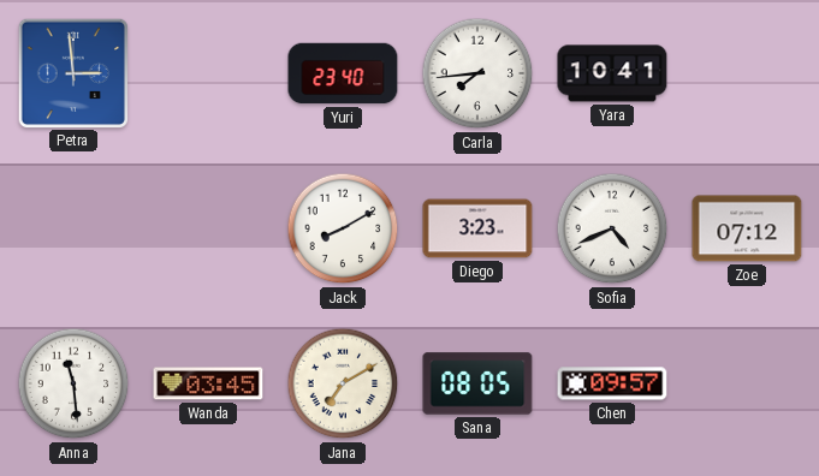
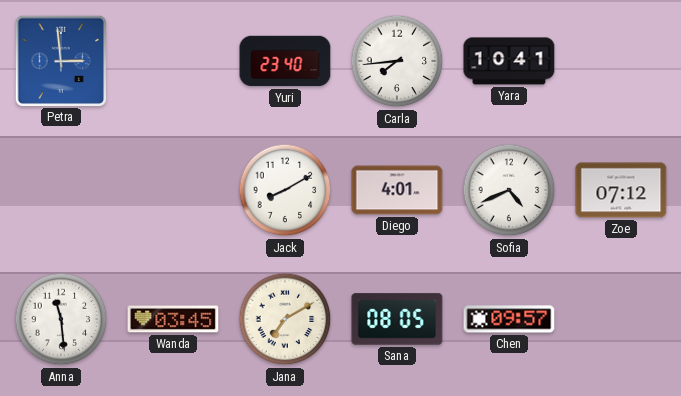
Diego: 3:23 -> 4:01 (397, 190)
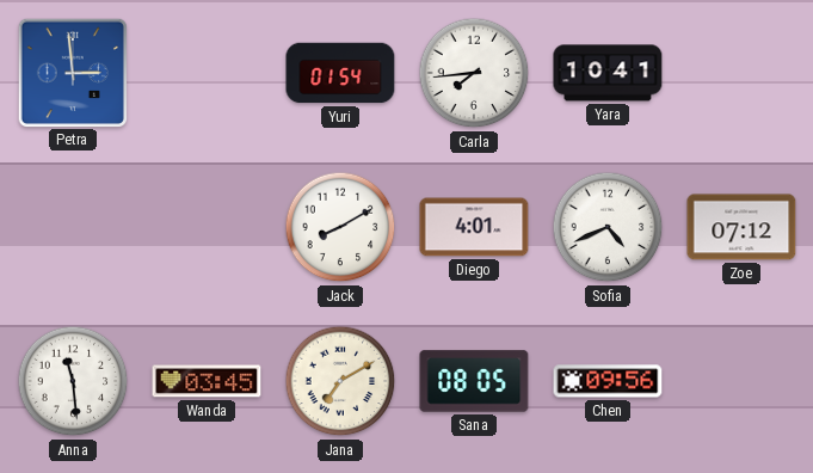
Yuri: 23:40 -> 01:54 (340, 73)
Chen: 09:57 -> 09:56 (608, 381)
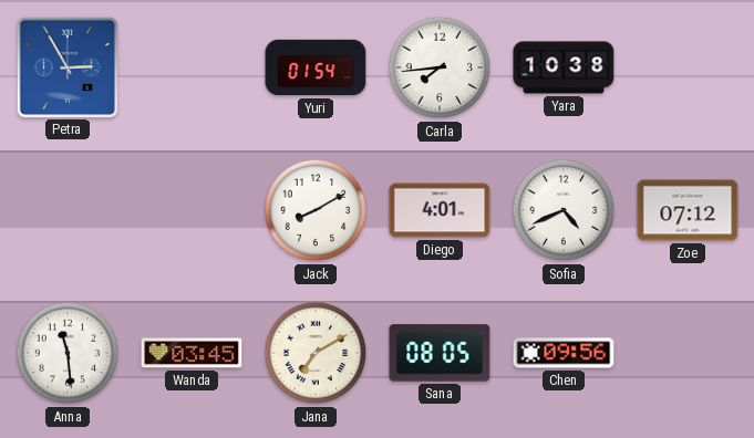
Petra: 2:59 -> 2:55 (66, 66)
Yara: 10:41 -> 10:38 (564, 67)
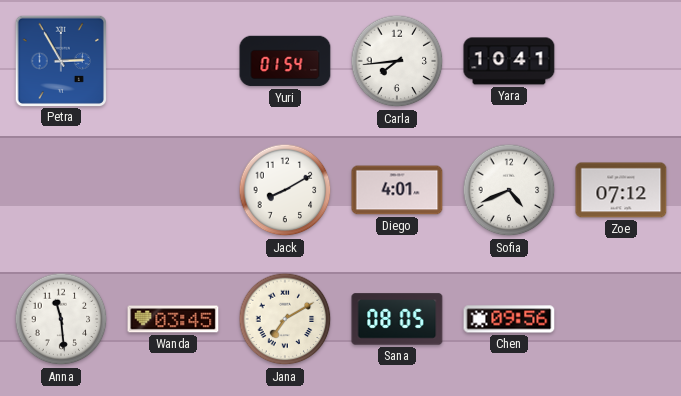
Yara: 10:38 -> 10:41 (509, 61)
